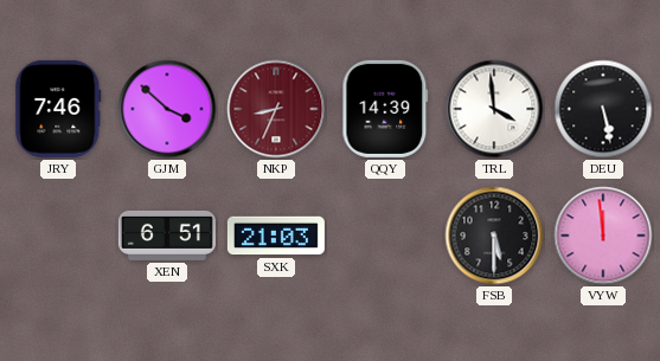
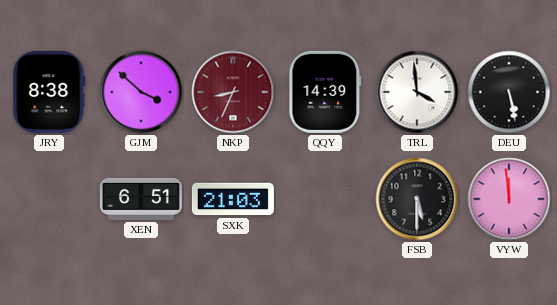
JRY: 7:46 -> 8:38 (49, 92)
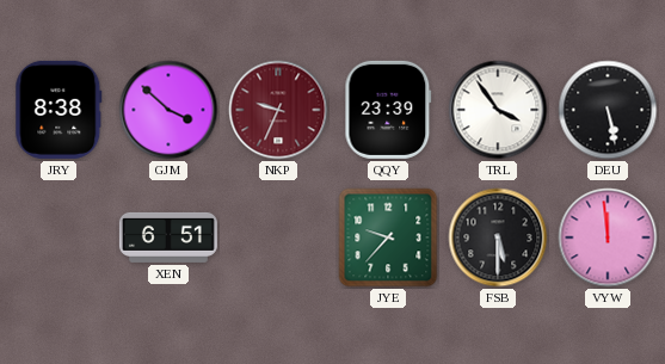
NKP: 8:34 -> 9:34 (278, 110)
QQY: 14:39 -> 23:39 (388, 110)
TRL: 3:59 -> 3:54 (498, 110)
SXK: 21:03 -> none (233, 199)
JYE: none -> 9:37 (388, 237)
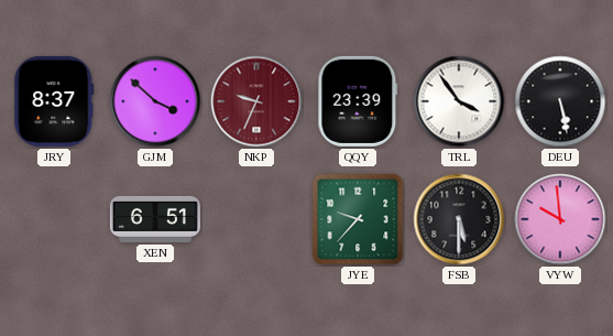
JRY: 8:38 -> 8:37 (54, 101)
VYW: 11:59 -> 9:59 (560, 219)
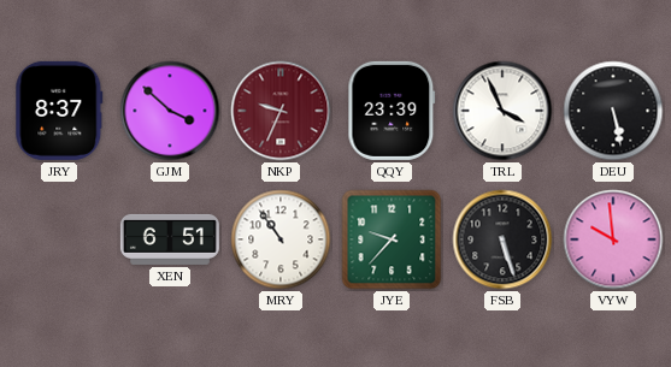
TRL: 3:54 -> 3:56 (502, 111)
MRY: none -> 10:54 (281, 239)
FSB: 5:30 -> 5:27 (502, 239)
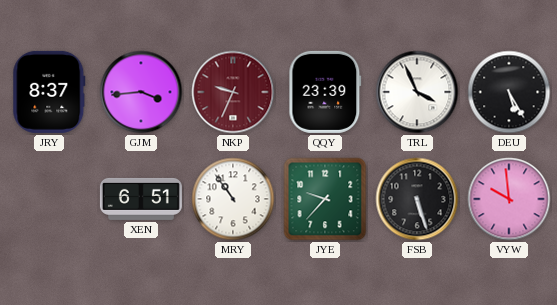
GJM: 3:52 -> 3:44 (141, 92)
DEU: 5:28 -> 5:25 (509, 92)
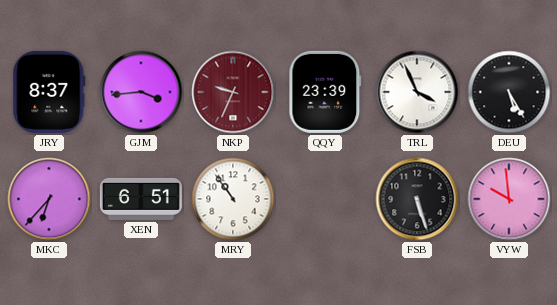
MKC: none -> 6:37 (49, 199)
JYE: 9:37 -> none (325, 199)
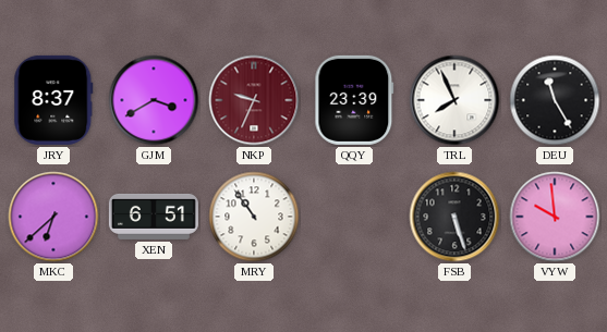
GJM: 3:44 -> 3:40 (154, 100)
TRL: 3:56 -> 7:56 (454, 100)
DEU: 5:25 -> 11:25 (555, 100)
MKC: 6:37 -> 6:38 (53, 217)
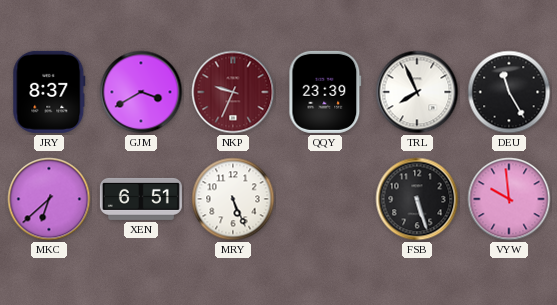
MRY: 10:54 -> 5:26 (233, 199)
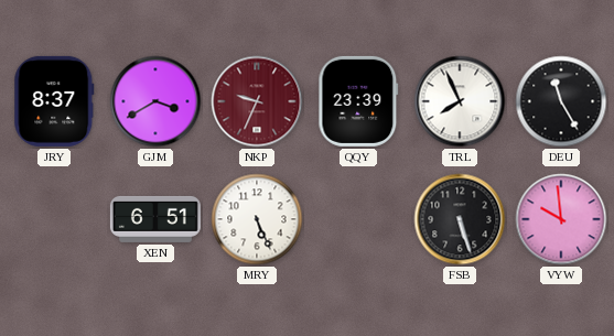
MKC: 6:38 -> none (49, 199)
